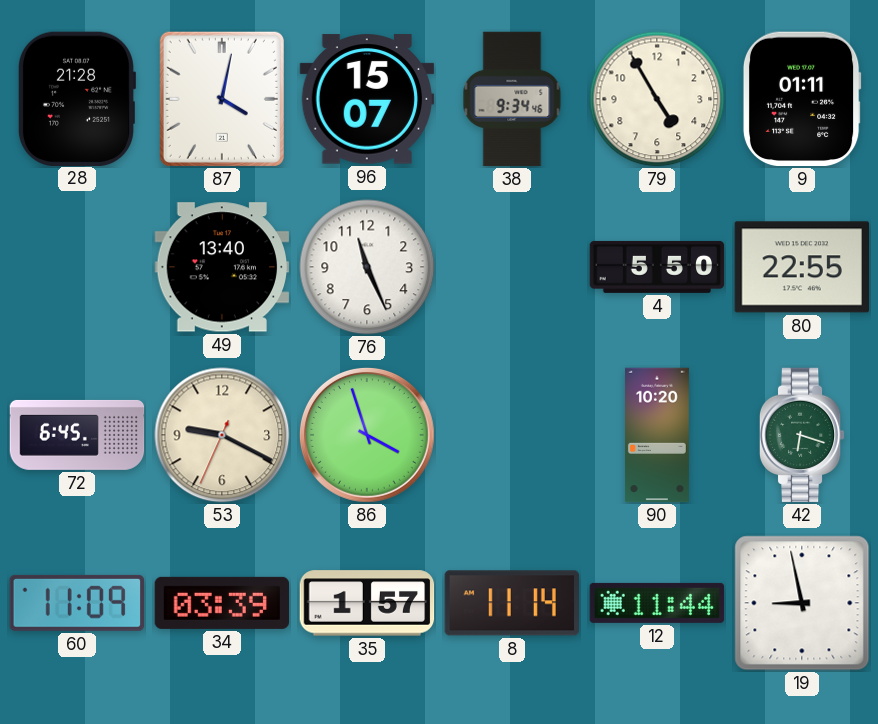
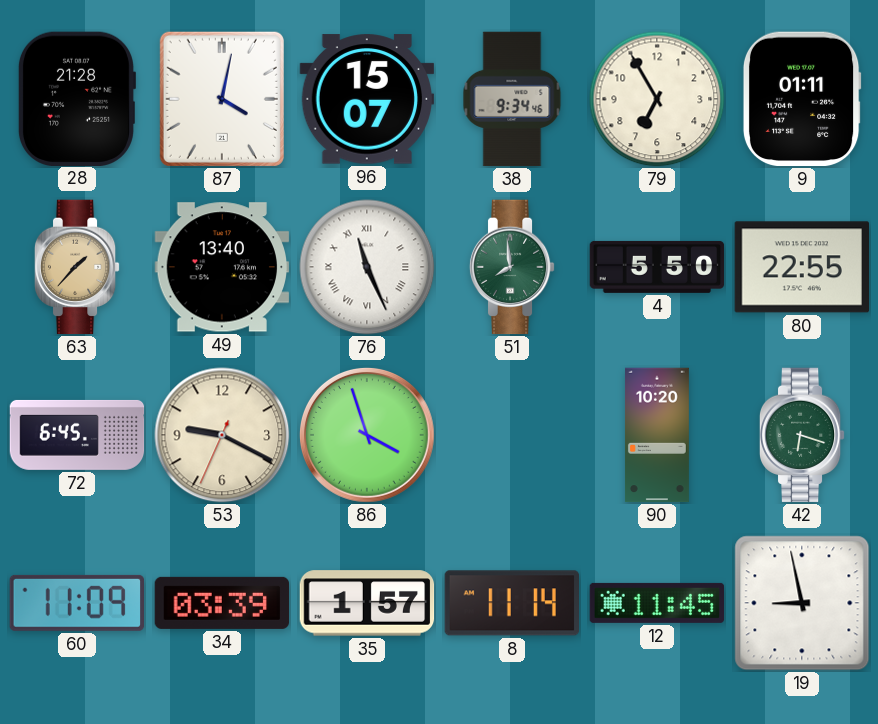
79: 4:55 -> 6:55 (657, 99)
63: none -> 1:37 (77, 267)
76 numerals: Arabic -> Roman (367, 267)
51: none -> 7:59 (512, 267)
12: 11:44 -> 11:45 (657, 603)
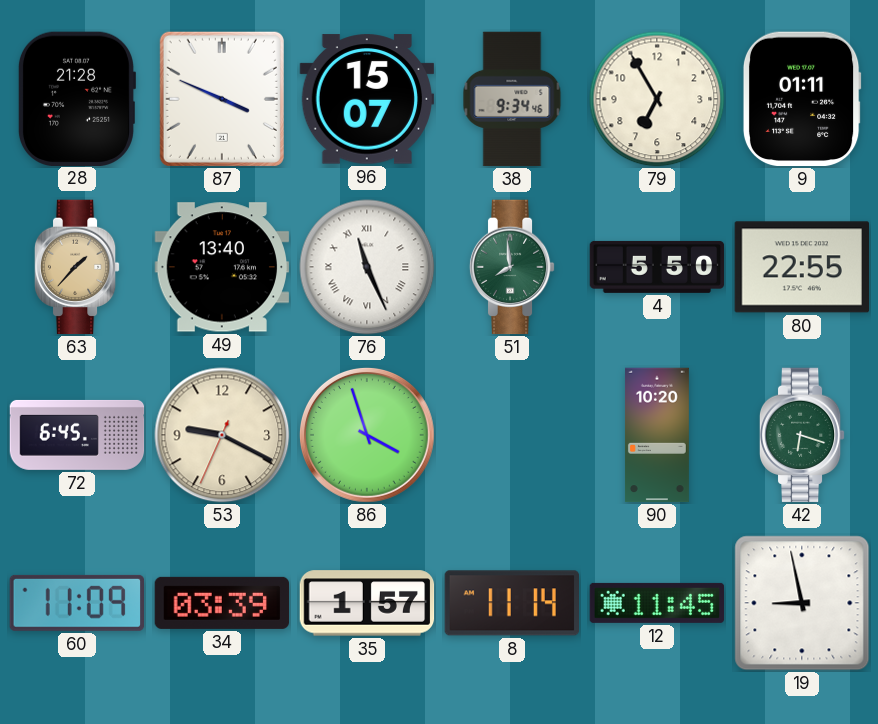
87: 4:02 -> 3:49 (222, 99)
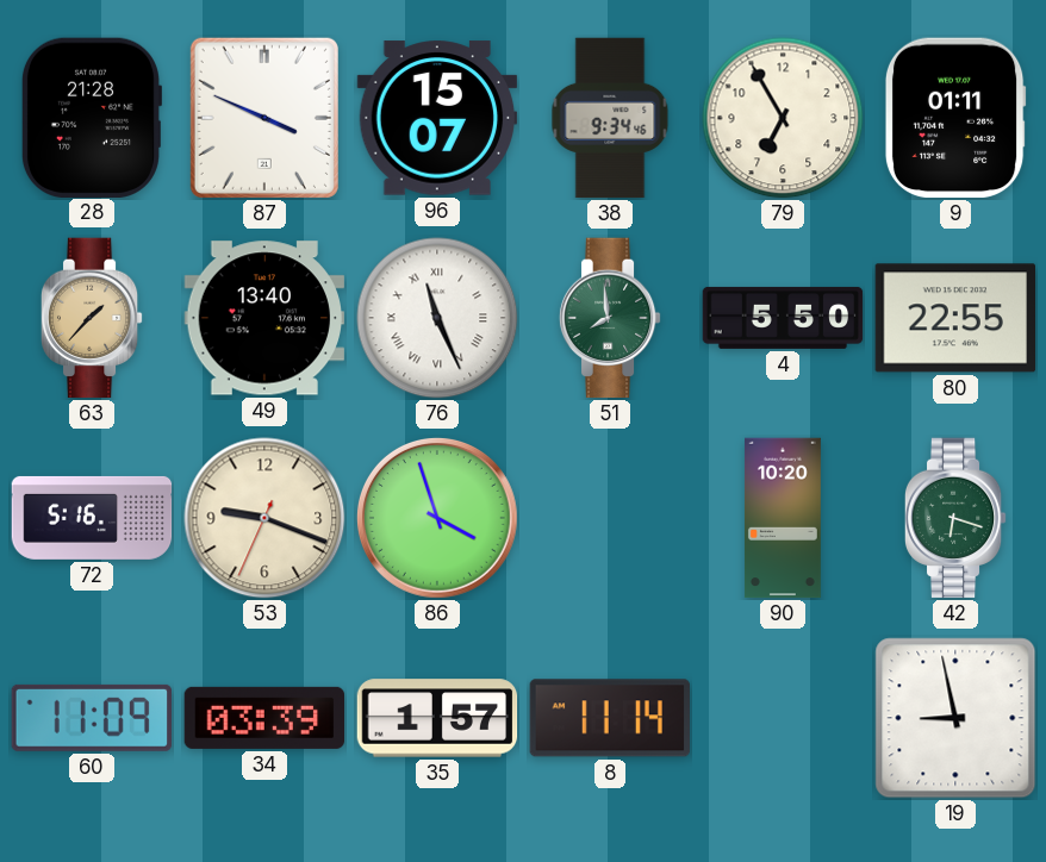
72: 6:45 -> 5:16 (92, 518)
53: 9:19 -> 9:18 (264, 518)
12: 11:45 -> none (657, 603)
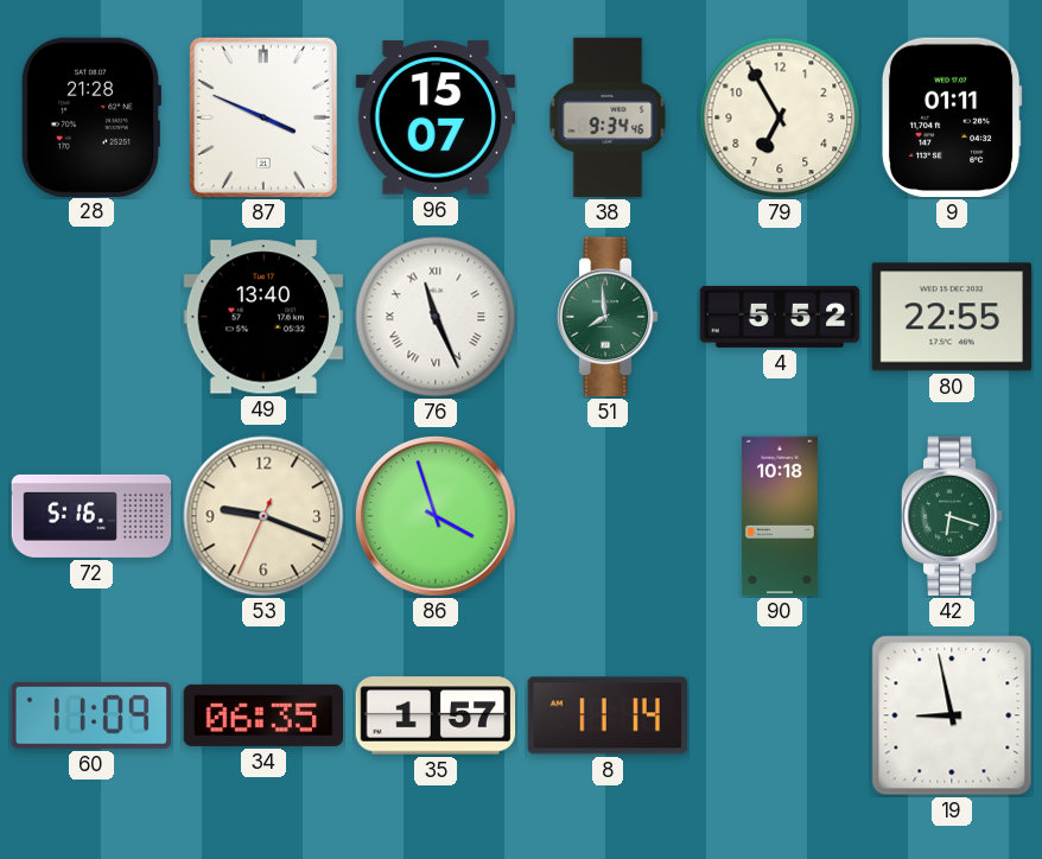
63: 1:37 -> none (92, 318)
4: 5:50 -> 5:52 (780, 317)
90: 10:20 -> 10:18 (780, 516)
34: 03:39 -> 06:35 (263, 715)
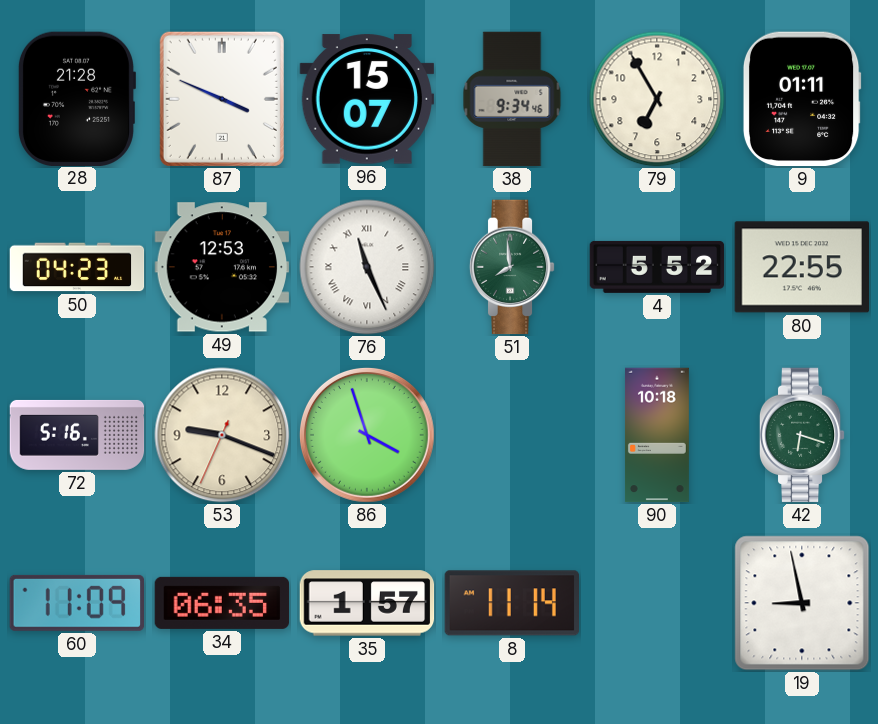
50: none -> 04:23 (77, 267)
49: 13:40 -> 12:53 (222, 267)
